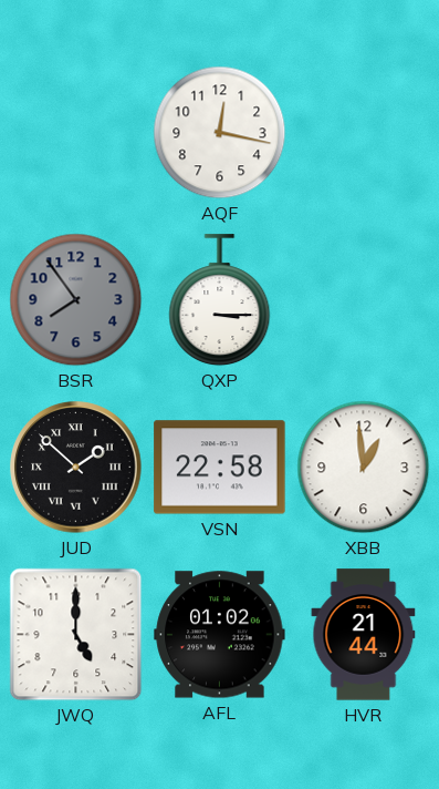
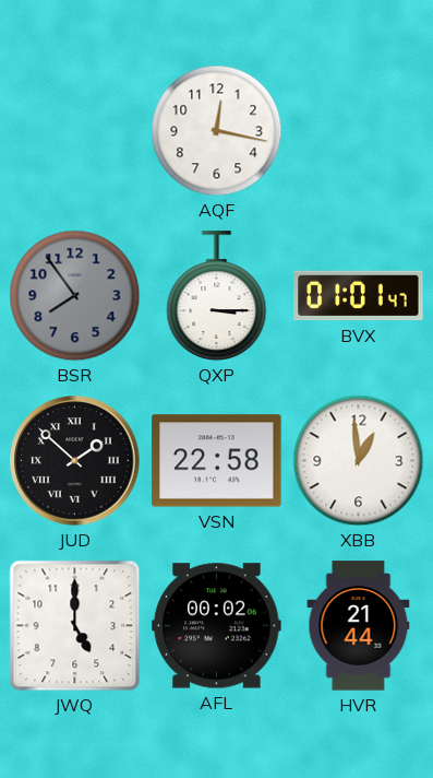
BVX: none -> 01:01 (359, 296)
AFL: 01:02 -> 00:02 (217, 626)
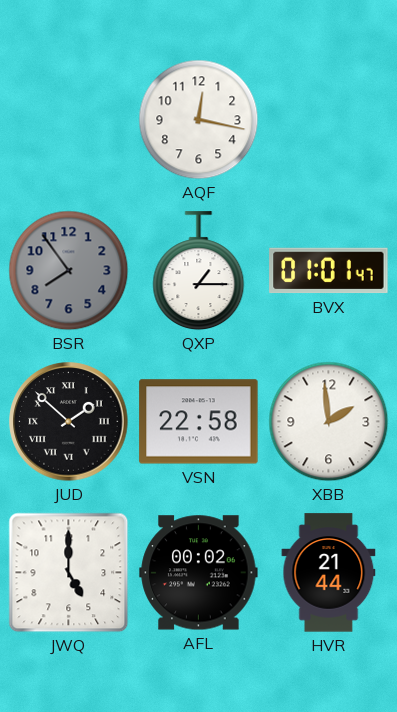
QXP: 3:15 -> 1:15 (199, 271)
XBB: 12:59 -> 1:59 (329, 422)
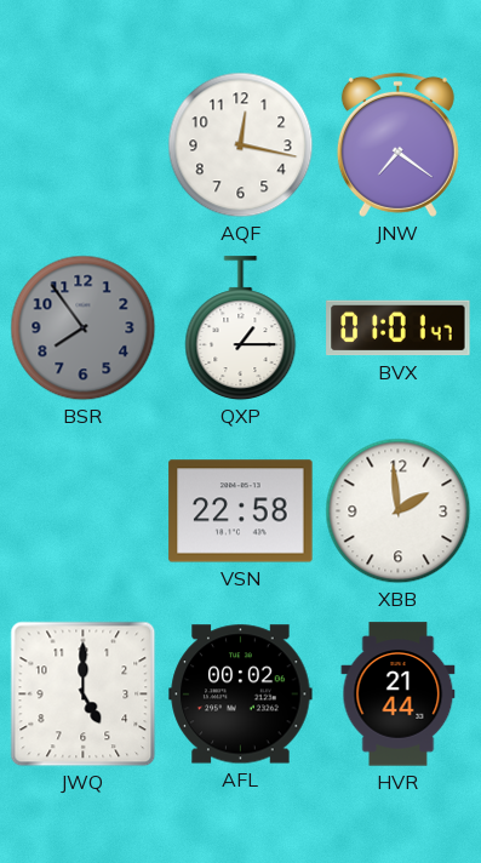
JNW: none -> 7:21 (397, 144)
JUD: 1:52 -> none (69, 422)
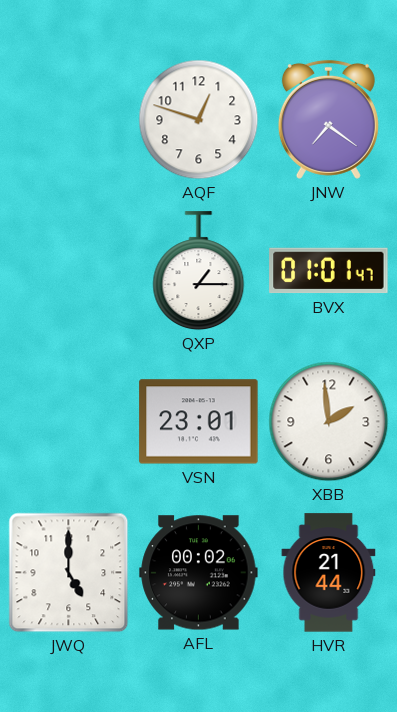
AQF: 12:17 -> 12:48 (199, 120)
BSR: 7:54 -> none (84, 328)
VSN: 22:58 -> 23:01 (199, 422)
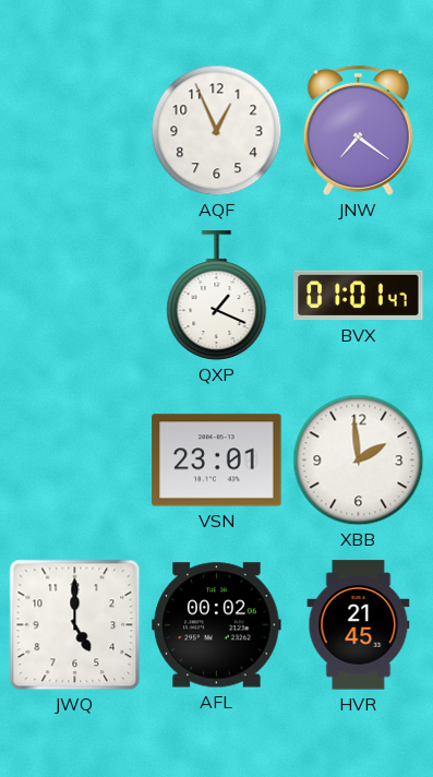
AQF: 12:48 -> 12:56 (217, 131)
QXP: 1:15 -> 1:19 (217, 296)
HVR: 21:44 -> 21:45 (359, 625)
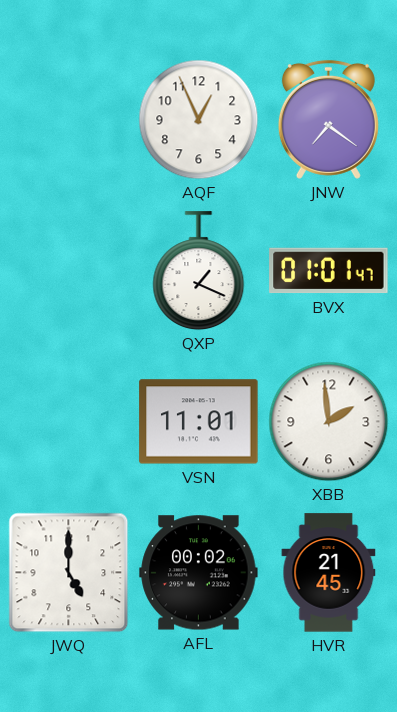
VSN: 23:01 -> 11:01 (199, 422)
